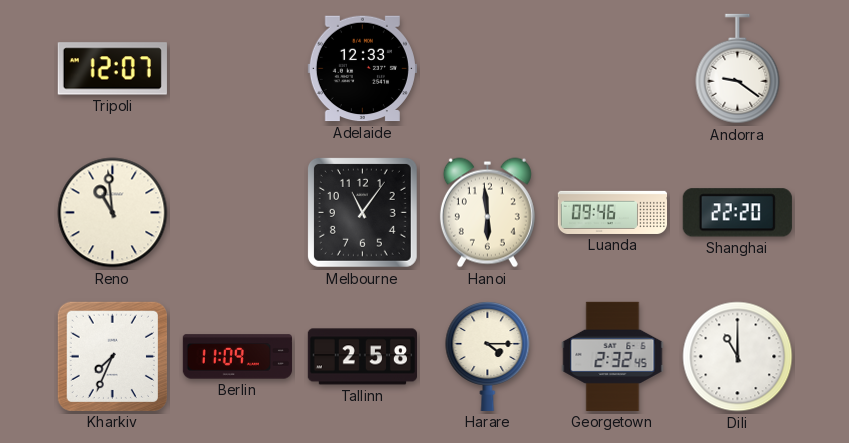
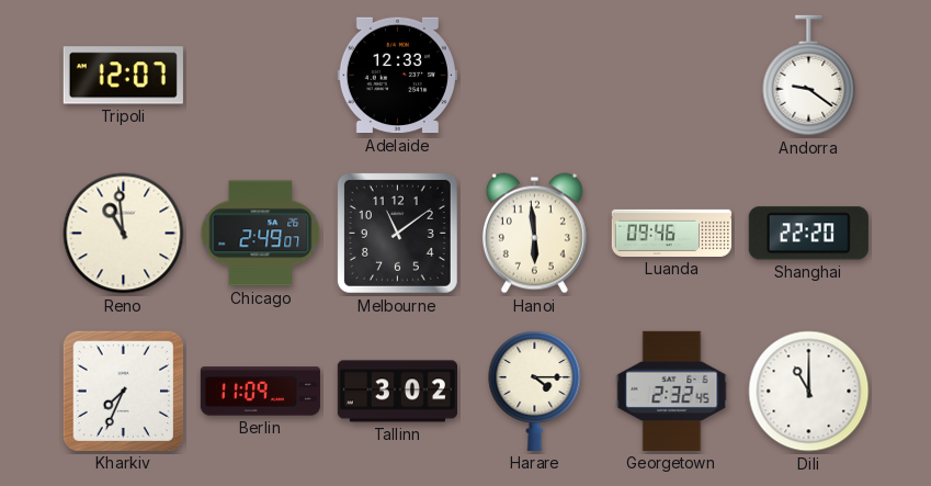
Chicago: none -> 2:49 (261, 234)
Melbourne: 11:06 -> 11:09 (397, 233)
Tallinn: 2:58 -> 3:02 (397, 392)
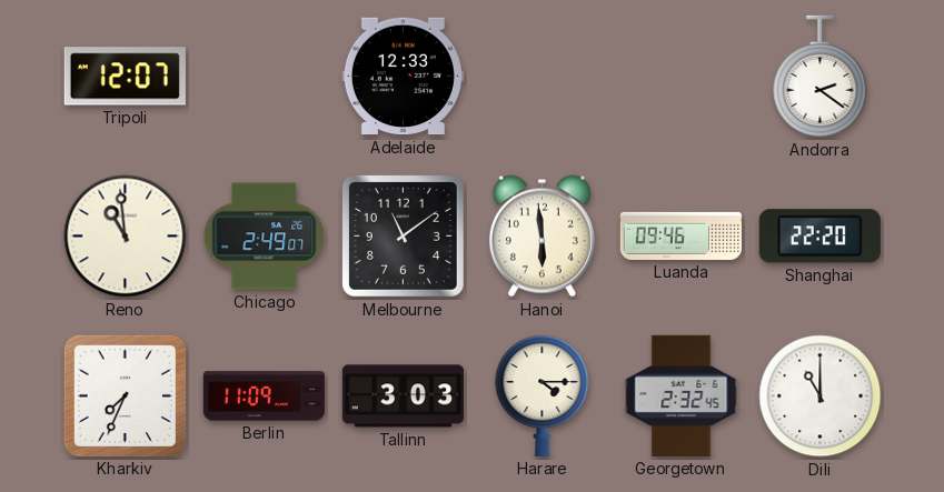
Andorra: 9:21 -> 2:21 (821, 77)
Tallinn: 3:02 -> 3:03 (403, 396)
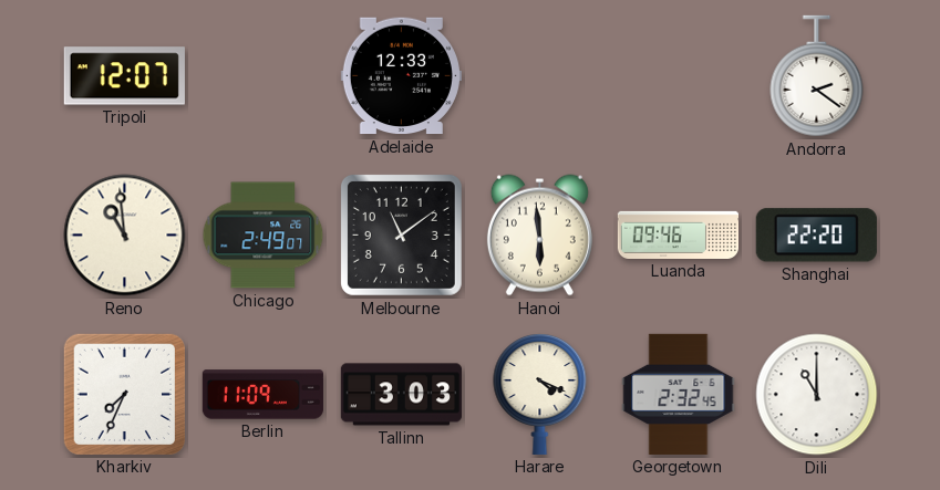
Harare: 4:15 -> 4:19 (540, 395)
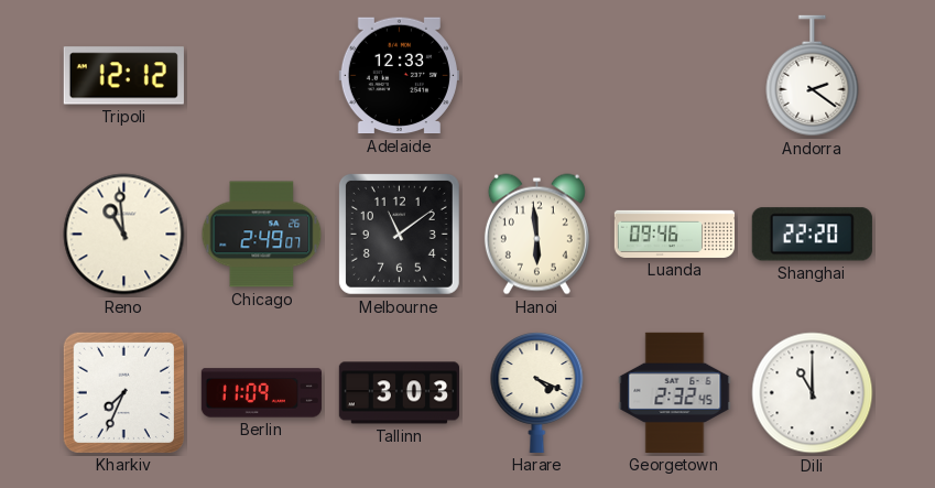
Tripoli: 12:07 -> 12:12 (123, 76)
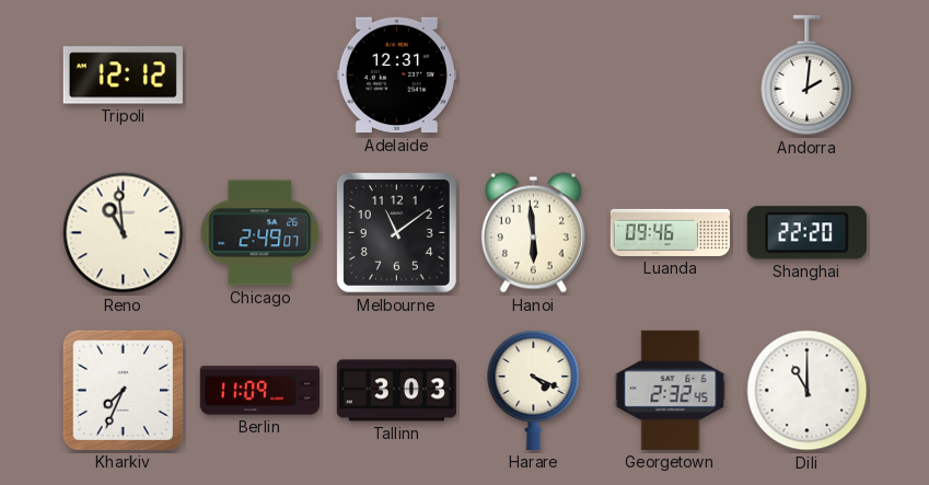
Adelaide: 12:33 -> 12:31 (396, 76)
Andorra: 2:21 -> 2:01 (808, 76)
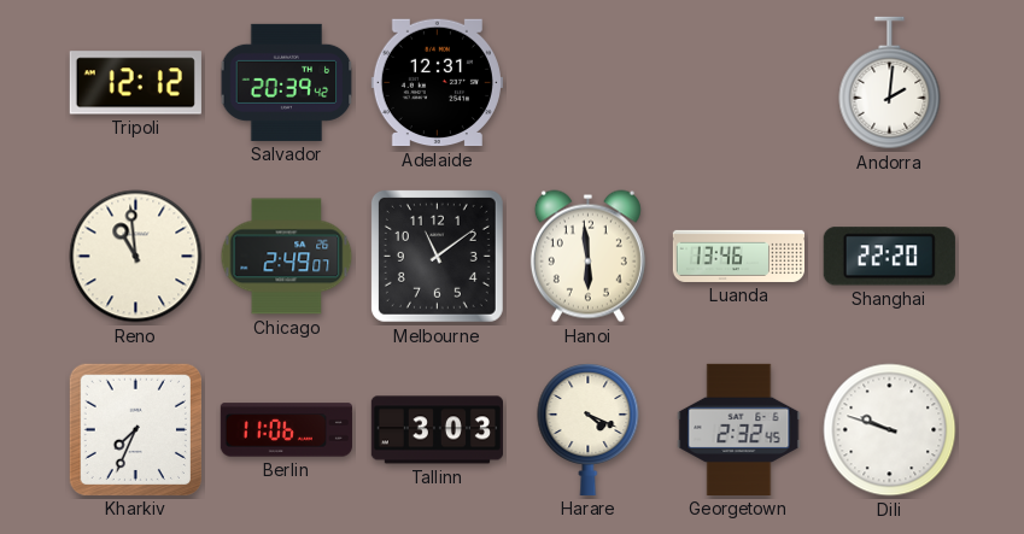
Salvador: none -> 20:39 (287, 82)
Luanda: 09:46 -> 13:46 (738, 256)
Berlin: 11:09 -> 11:06 (286, 430)
Dili: 11:00 -> 9:48 (890, 430)
